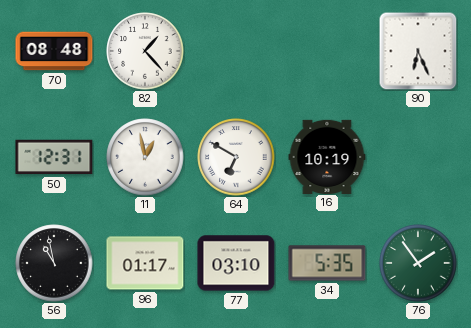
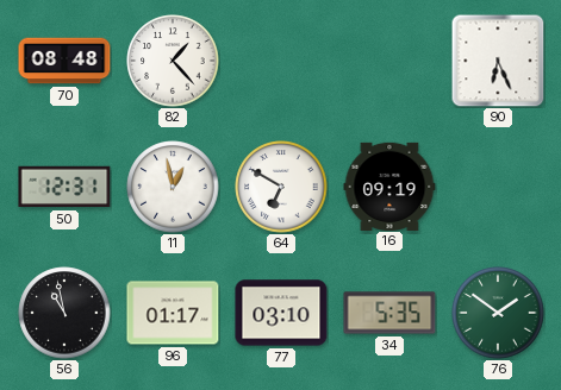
16: 10:19 -> 09:19 (389, 185)
76: 1:54 -> 1:51 (498, 313)
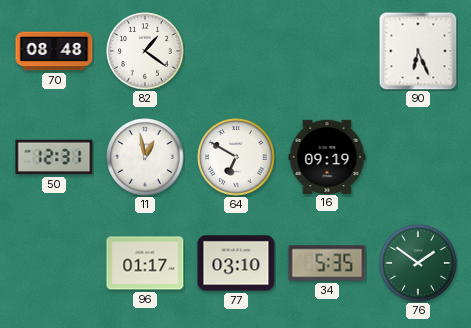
82: 1:23 -> 1:21 (145, 51)
56: 10:58 -> none (64, 313)
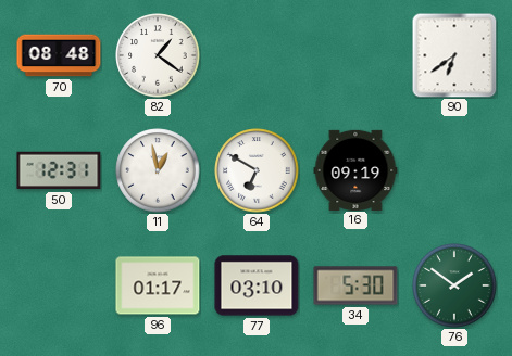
90: 6:26 -> 6:39 (454, 55)
34: 5:35 -> 5:30 (355, 285)
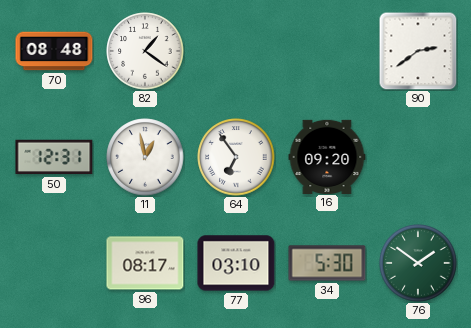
90: 6:39 -> 2:39 (418, 51)
64: 6:50 -> 6:54 (236, 157)
16: 09:19 -> 09:20 (327, 156)
96: 01:17 -> 08:17 (145, 263)
